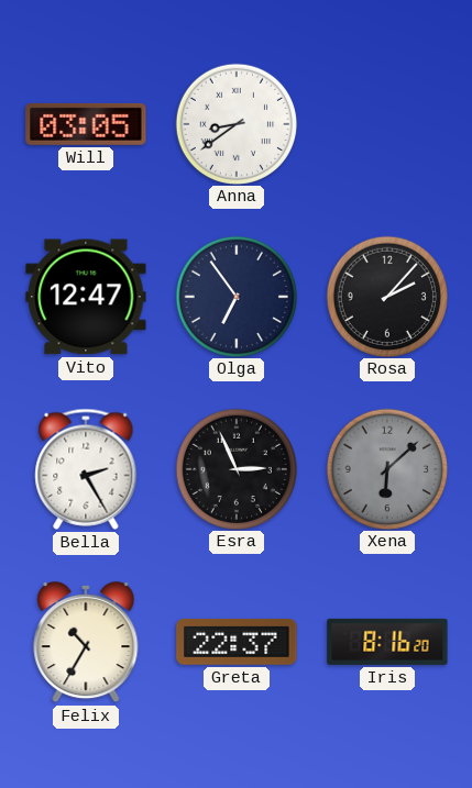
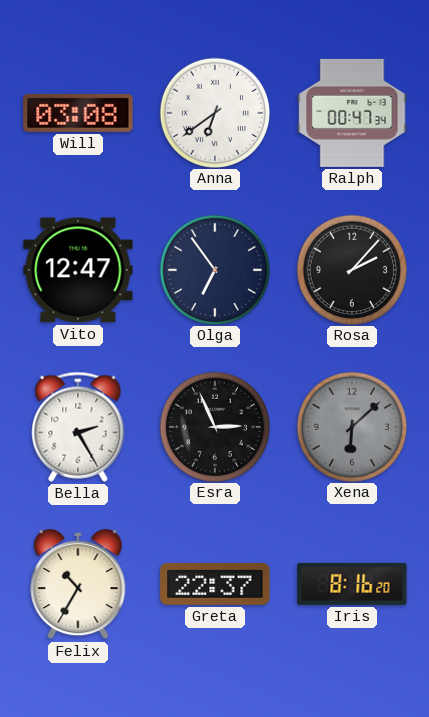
Will: 03:05 -> 03:08 (78, 113)
Anna: 8:39 -> 6:39 (214, 112)
Ralph: none -> 00:47 (352, 113)
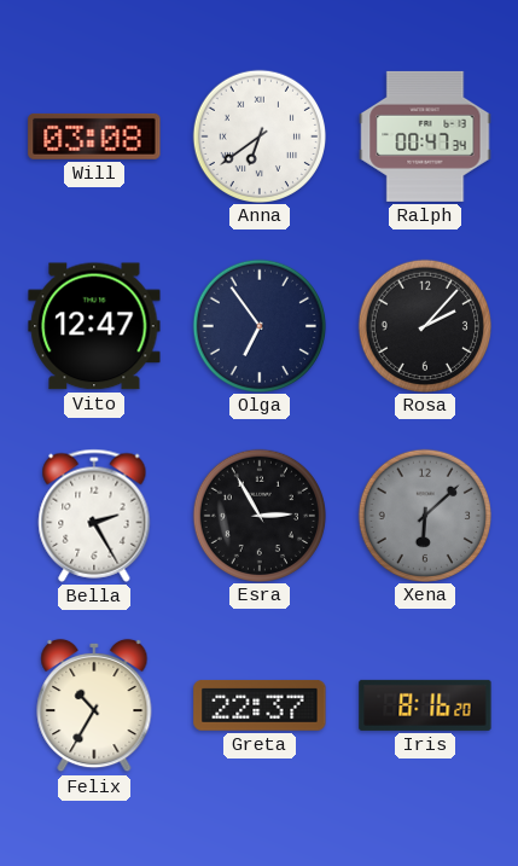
Esra: 2:56 -> 2:55 (258, 515)
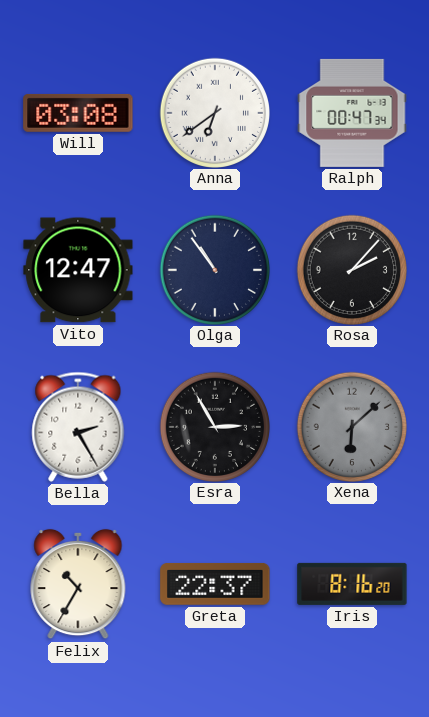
Olga: 6:54 -> 10:54 (214, 269)
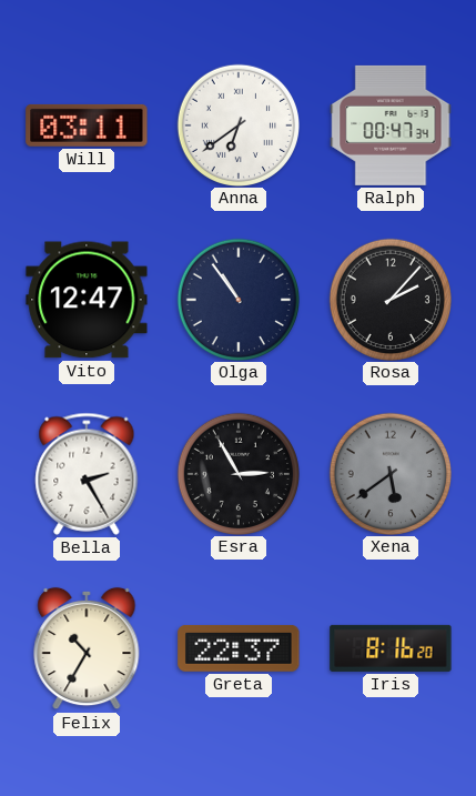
Will: 03:08 -> 03:11 (87, 125)
Xena: 6:08 -> 5:39 (389, 473)
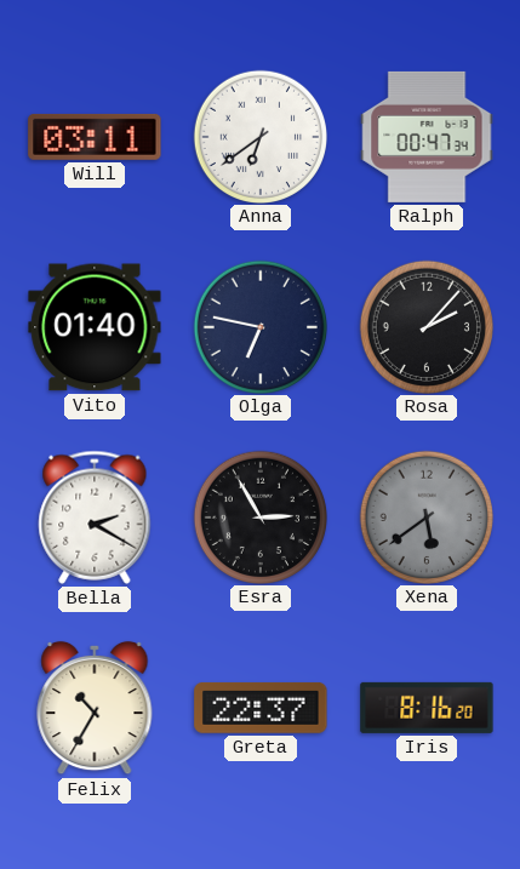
Vito: 12:47 -> 01:40 (95, 327)
Olga: 10:54 -> 6:47 (259, 326)
Bella: 2:25 -> 2:20 (95, 518)
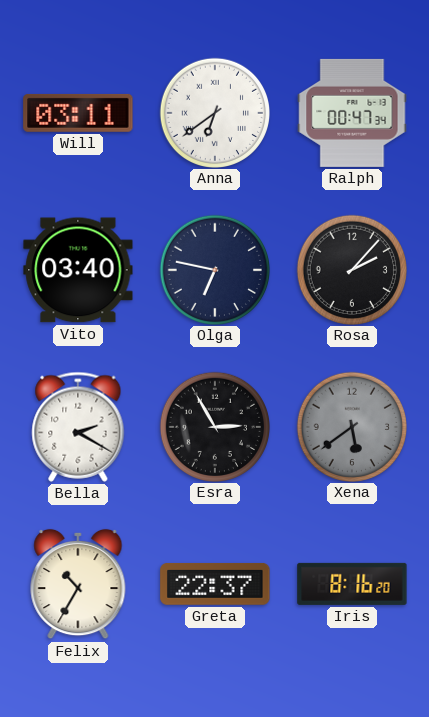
Vito: 01:40 -> 03:40 (78, 270)
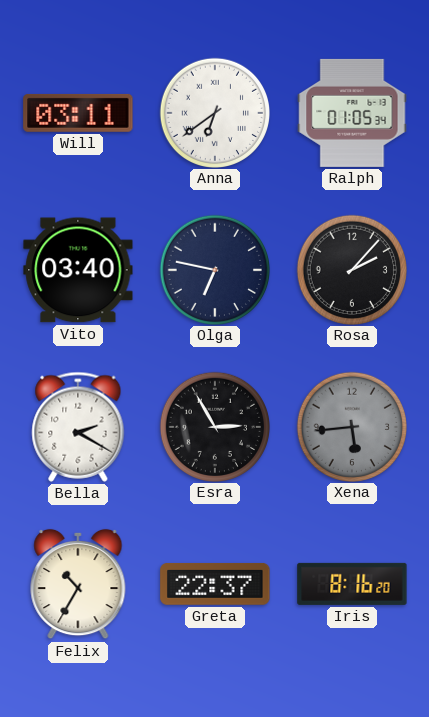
Ralph: 00:47 -> 01:05 (352, 113)
Xena: 5:39 -> 5:44 (351, 426)
